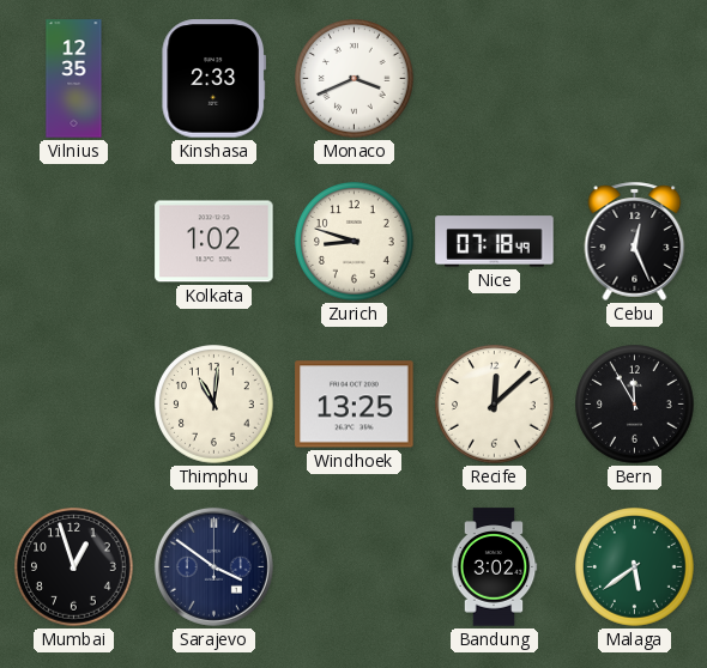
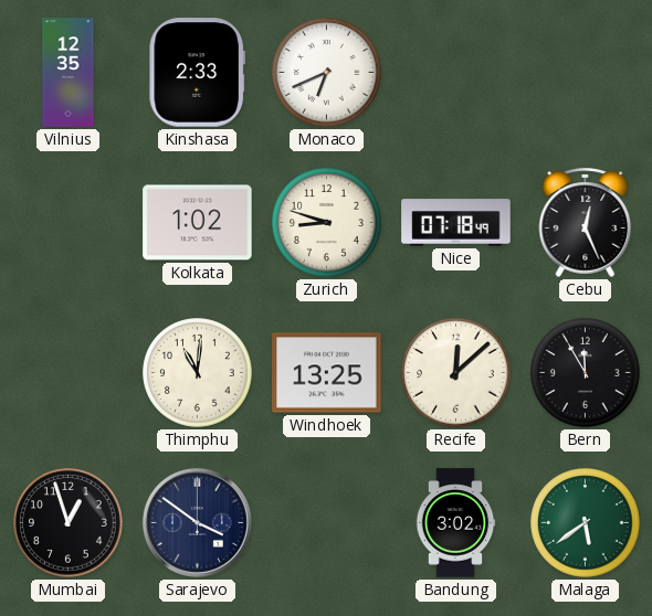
Monaco: 3:41 -> 6:41 (327, 73)
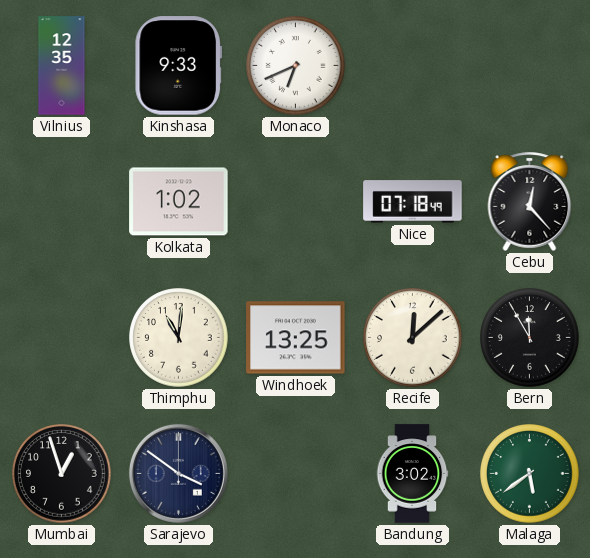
Kinshasa: 2:33 -> 9:33 (179, 66)
Zurich: 8:48 -> none (327, 223)
Cebu: 12:26 -> 12:23 (530, 201)
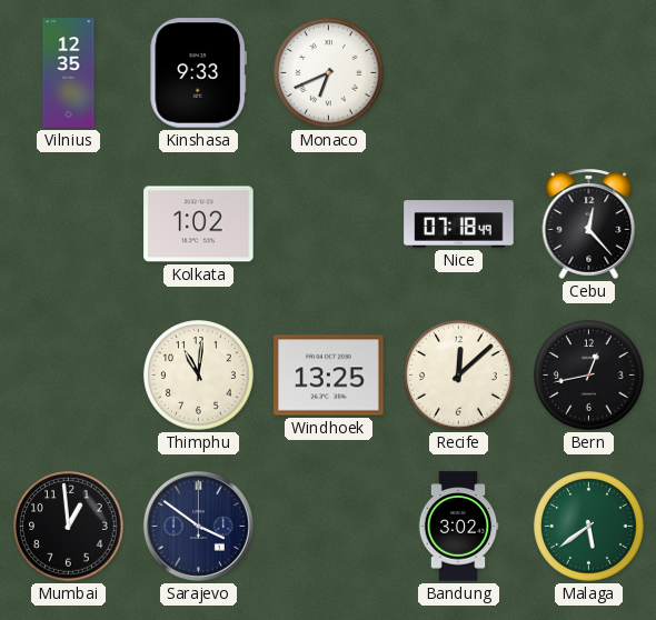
Bern: 11:55 -> 12:43 (589, 376)
Mumbai: 12:57 -> 12:59 (69, 527)
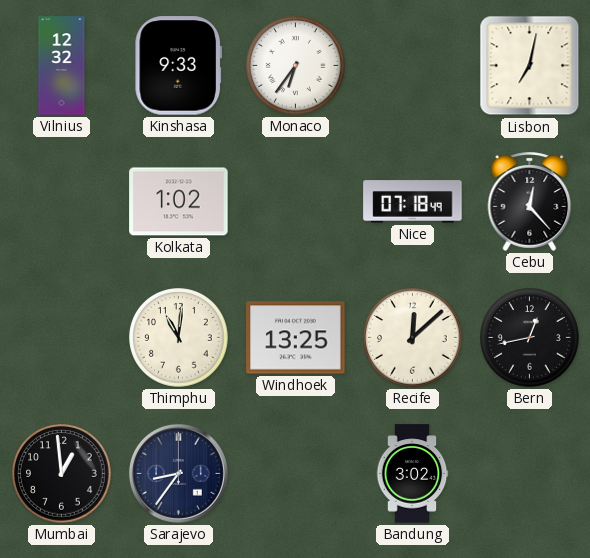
Vilnius: 12:35 -> 12:32 (62, 66)
Monaco: 6:41 -> 6:36 (296, 66)
Lisbon: none -> 7:02 (530, 66)
Sarajevo: 3:51 -> 8:36 (178, 473)
Malaga: 5:39 -> none (589, 527)
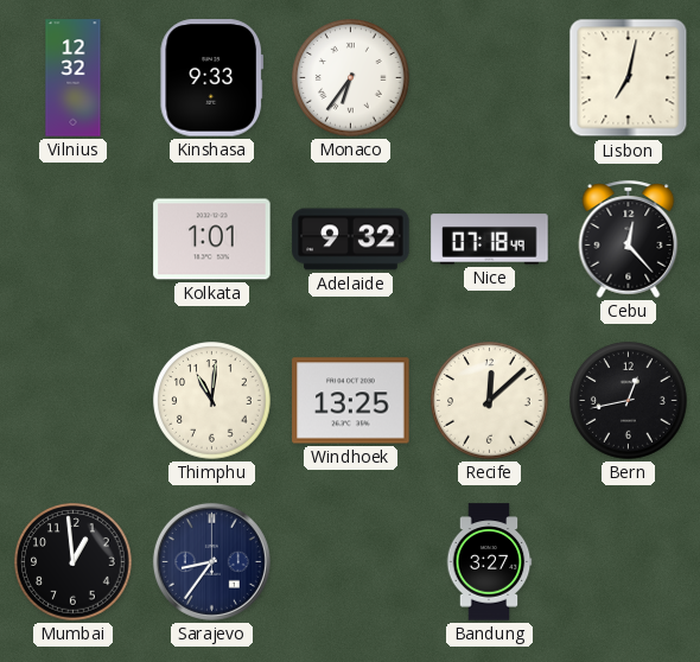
Kolkata: 1:02 -> 1:01 (212, 240)
Adelaide: none -> 9:32 (351, 240)
Bandung: 3:02 -> 3:27 (489, 562)
